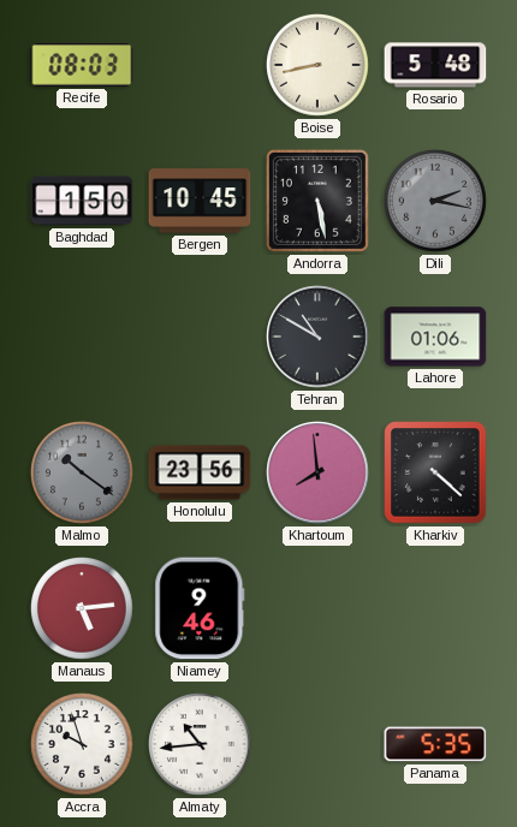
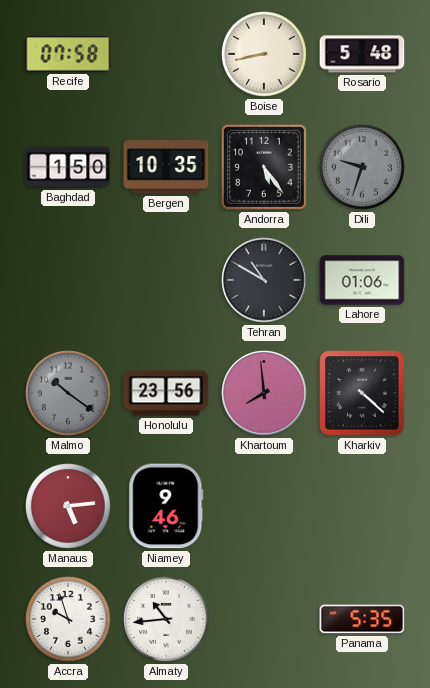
Recife: 08:03 -> 07:58 (68, 54)
Bergen: 10:45 -> 10:35 (166, 167)
Andorra: 5:28 -> 5:24 (264, 167)
Dili: 2:17 -> 9:33 (363, 168)
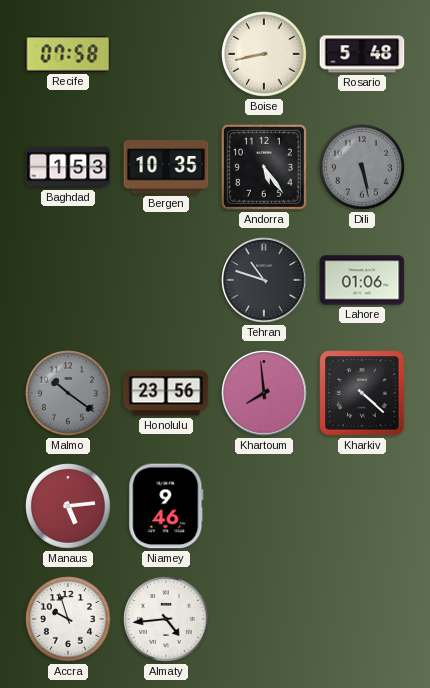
Baghdad: 1:50 -> 1:53 (68, 167)
Dili: 9:33 -> 5:28 (363, 168)
Tehran: 10:50 -> 10:48 (264, 280)
Almaty: 10:44 -> 4:44 (167, 620)
Panama: 5:35 -> none (362, 619)
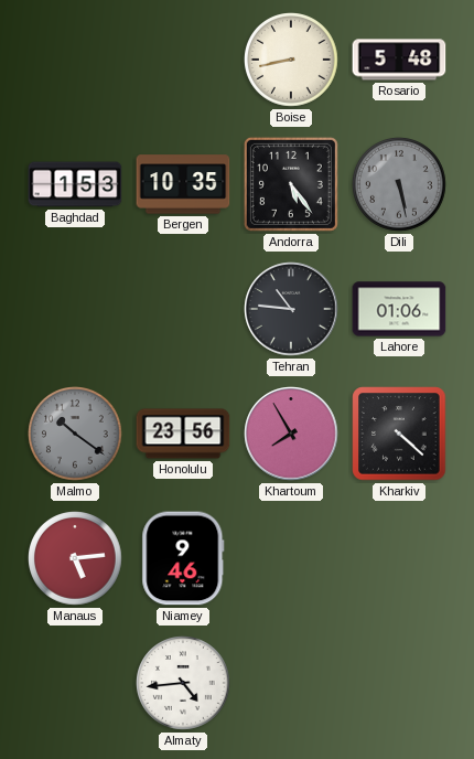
Recife: 07:58 -> none (68, 54)
Tehran: 10:48 -> 10:46 (291, 309)
Khartoum: 7:59 -> 7:55 (291, 434)
Accra: 9:57 -> none (69, 620)
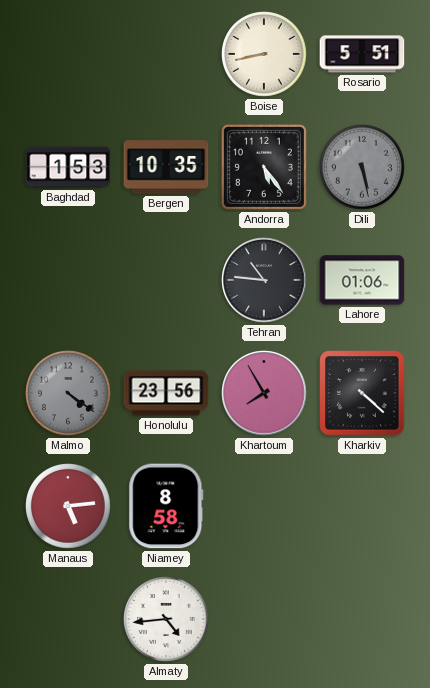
Rosario: 5:48 -> 5:51 (362, 54)
Malmo: 10:21 -> 4:21 (69, 394)
Niamey: 9:46 -> 8:58 (166, 506)
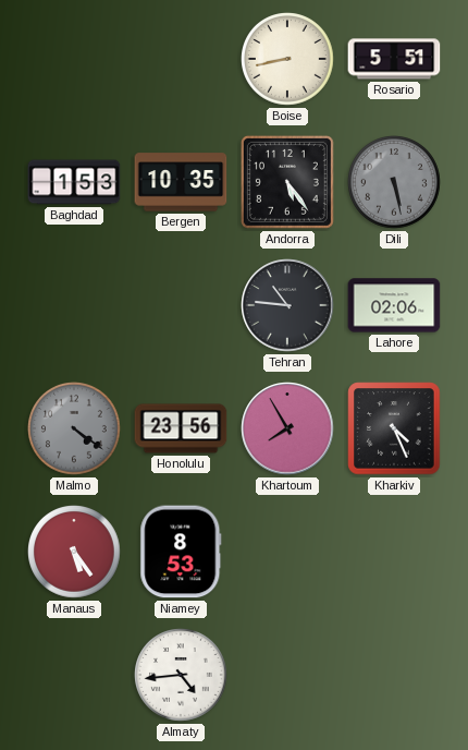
Lahore: 01:06 -> 02:06 (394, 305)
Kharkiv: 4:22 -> 4:26 (394, 428)
Manaus: 5:14 -> 5:24 (75, 553)
Niamey: 8:58 -> 8:53 (181, 552)
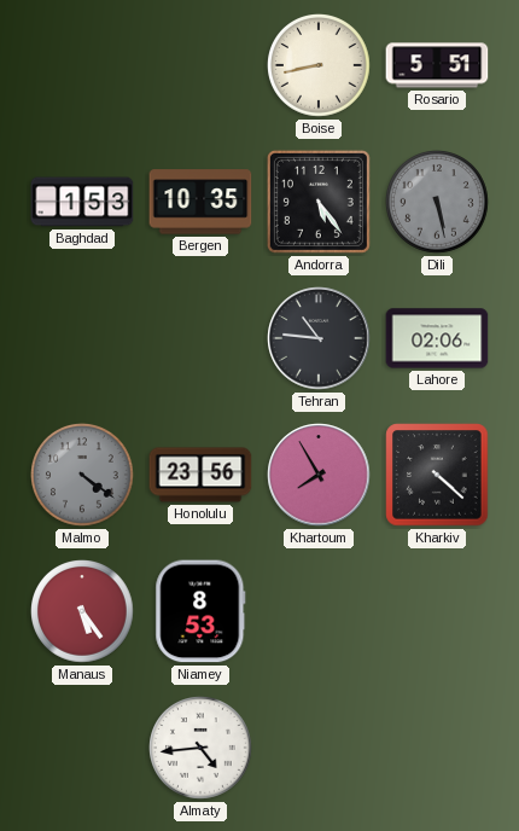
Kharkiv: 4:26 -> 4:22 (437, 475)
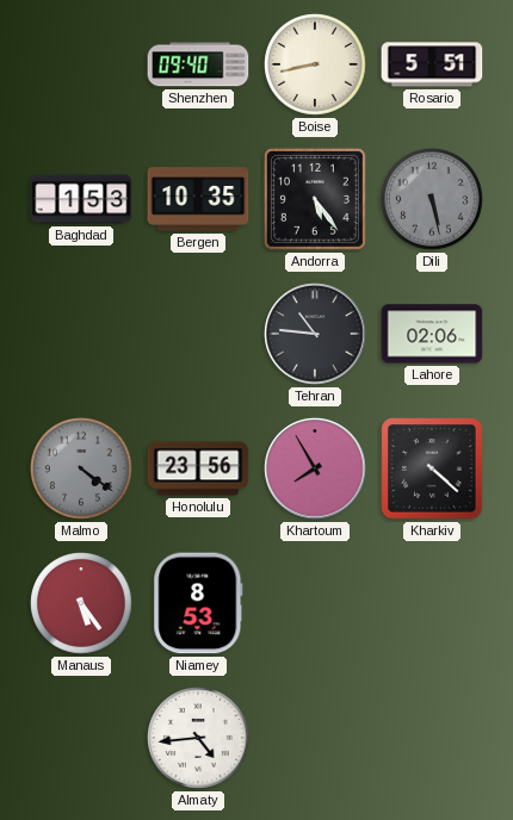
Shenzhen: none -> 09:40 (198, 64)
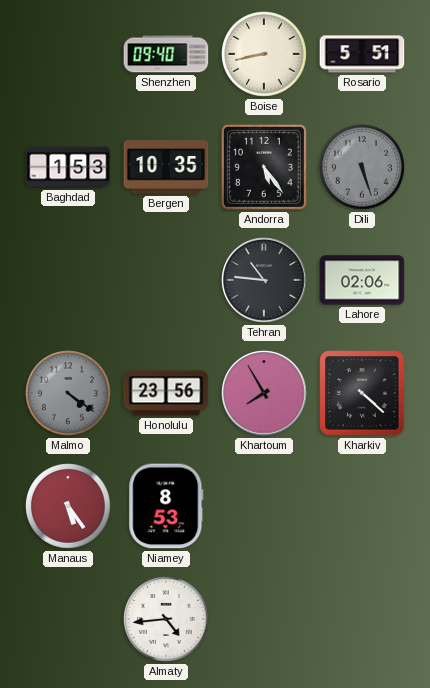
Dili: 5:28 -> 5:27 (363, 168)
